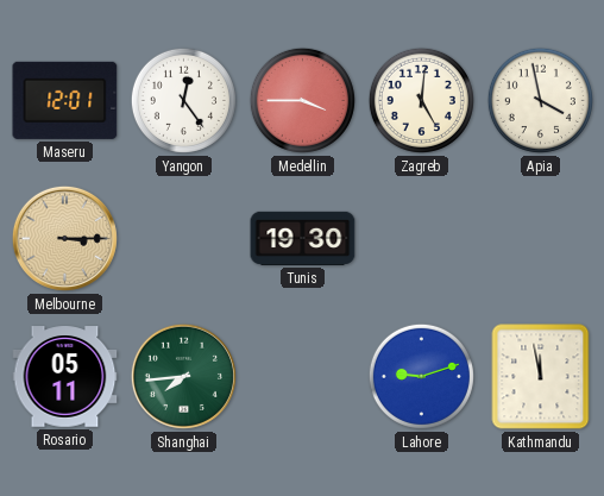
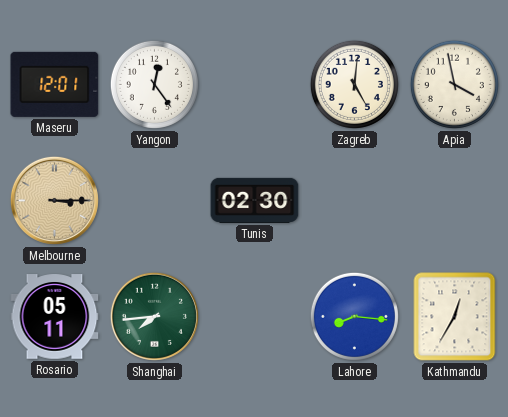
Medellin: 3:45 -> none (302, 100)
Tunis: 19:30 -> 02:30 (255, 200)
Lahore: 9:12 -> 8:16 (354, 316)
Kathmandu: 11:58 -> 12:35 (455, 317)
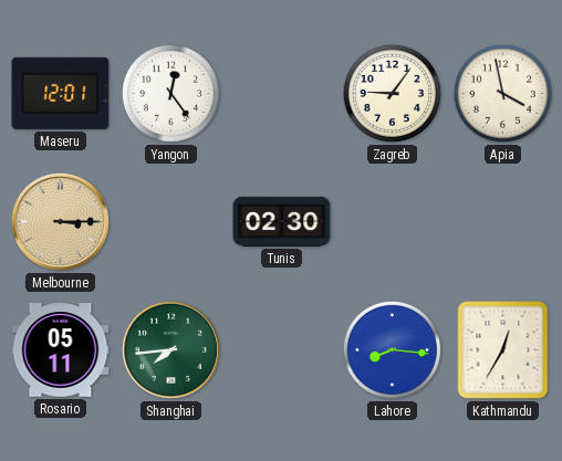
Zagreb: 5:01 -> 9:06 (392, 93)
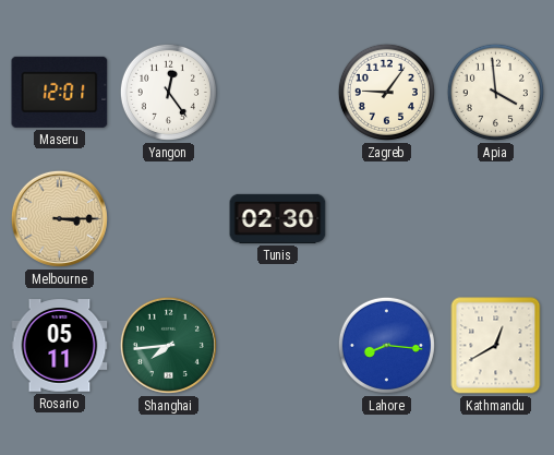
Apia: 3:58 -> 3:59 (495, 92)
Kathmandu: 12:35 -> 12:40 (496, 346)
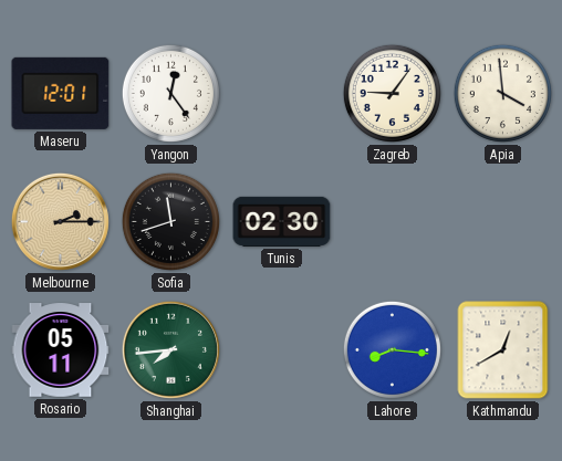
Melbourne: 3:15 -> 2:15 (60, 221)
Sofia: none -> 11:42 (170, 221)
